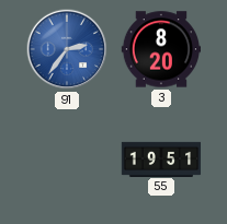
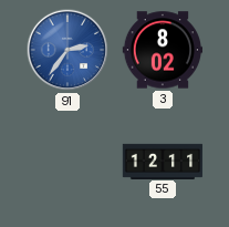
3: 8:20 -> 8:02 (162, 50)
55: 19:51 -> 12:11 (163, 161)
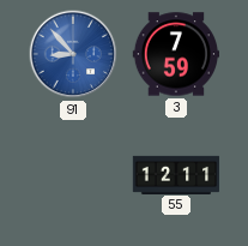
91: 2:36 -> 8:53 (73, 54)
3: 8:02 -> 7:59 (175, 54)
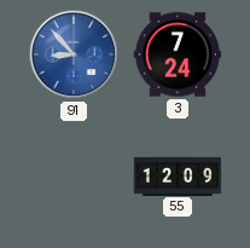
3: 7:59 -> 7:24 (176, 54)
55: 12:11 -> 12:09 (178, 175)
